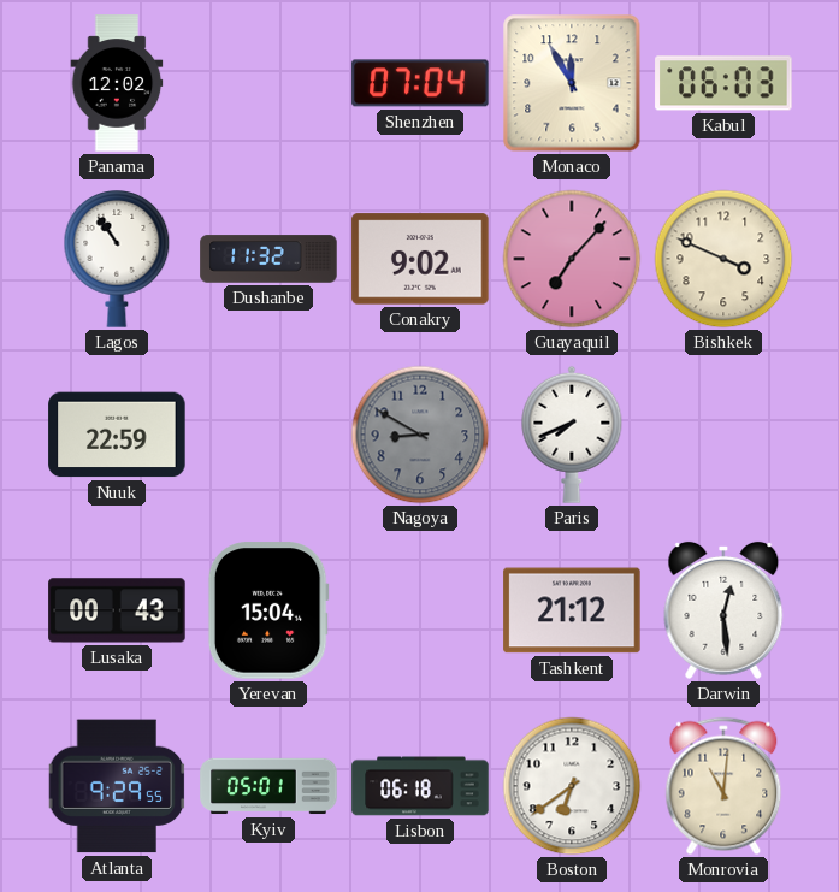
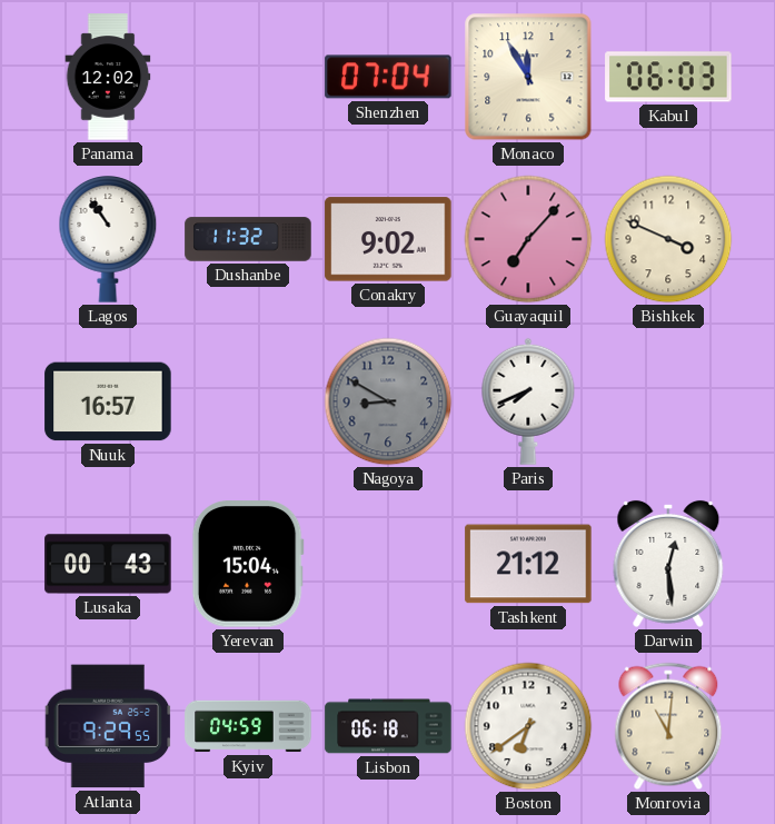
Nuuk: 22:59 -> 16:57 (108, 401)
Kyiv: 05:01 -> 04:59 (248, 726)
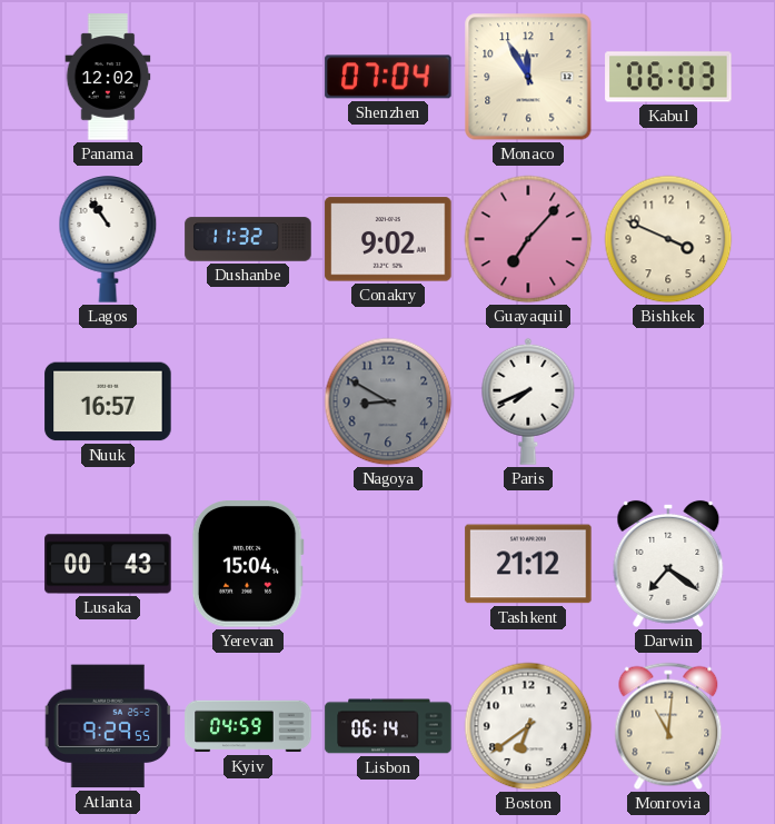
Darwin: 12:29 -> 7:21 (668, 564)
Lisbon: 06:18 -> 06:14 (388, 726)
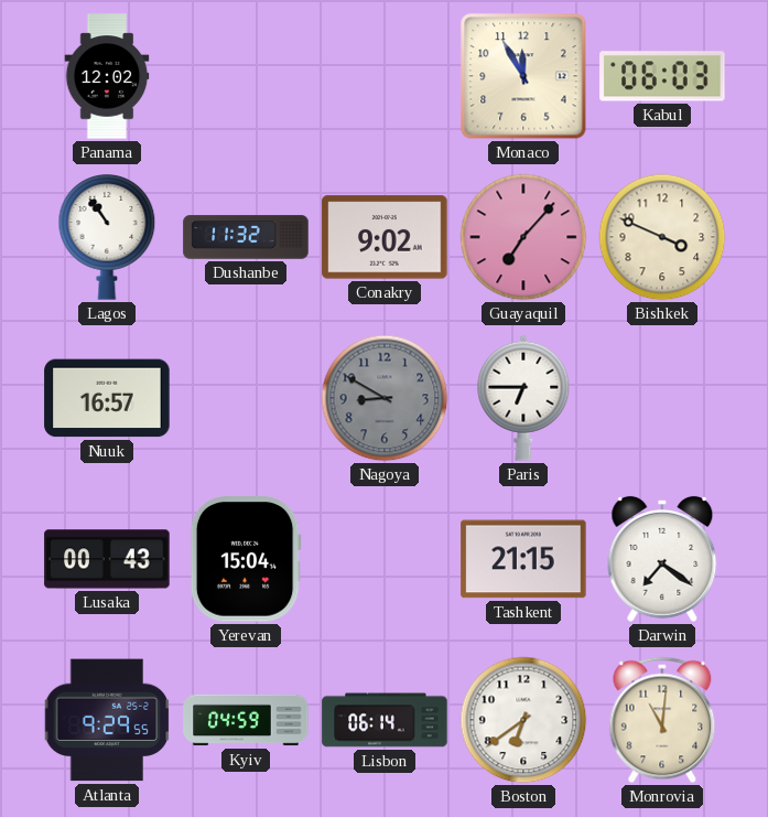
Shenzhen: 07:04 -> none (388, 77)
Paris: 7:41 -> 6:45 (523, 398)
Tashkent: 21:12 -> 21:15 (523, 559)
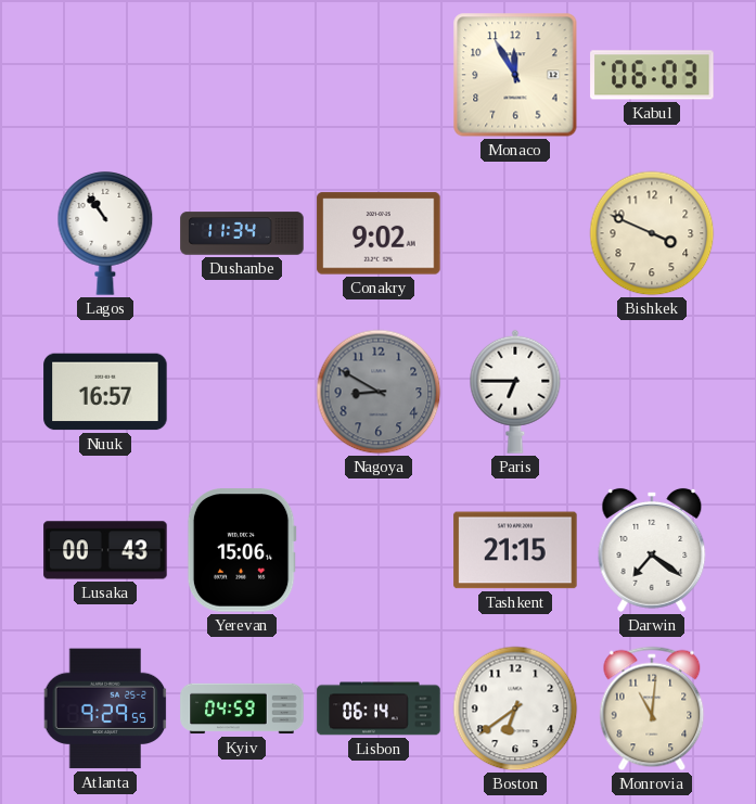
Panama: 12:02 -> none (107, 76)
Dushanbe: 11:32 -> 11:34 (242, 233)
Guayaquil: 7:07 -> none (523, 237)
Yerevan: 15:04 -> 15:06 (242, 550)
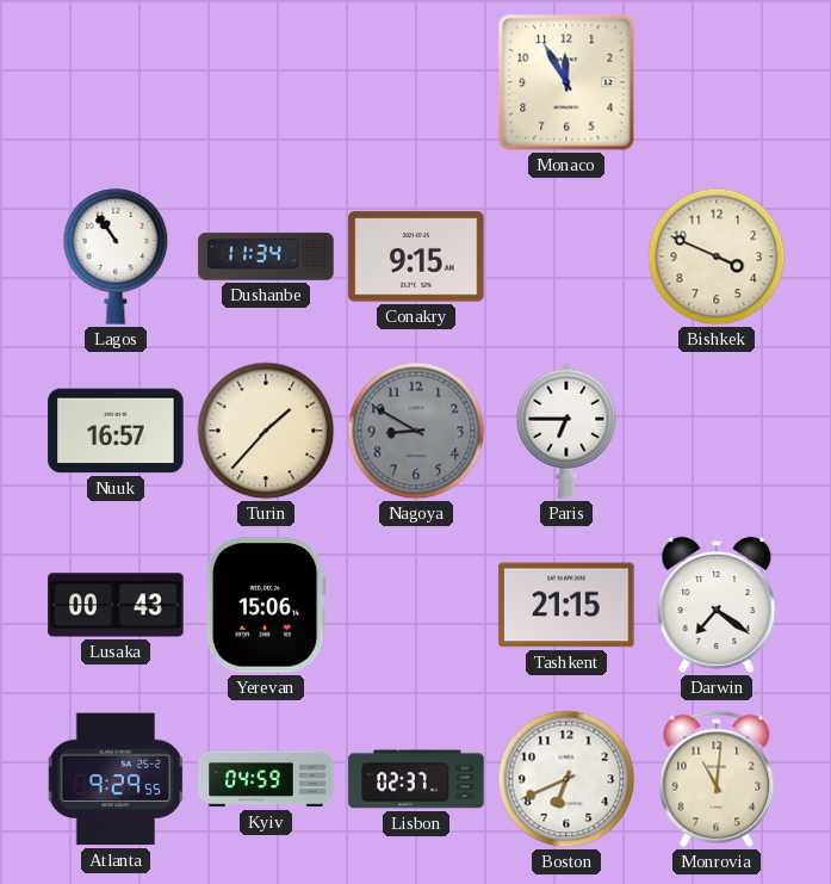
Kabul: 06:03 -> none (652, 75)
Conakry: 9:02 -> 9:15 (416, 256)
Turin: none -> 1:37 (266, 431)
Lisbon: 06:14 -> 02:37 (416, 779)
Boston: 6:39 -> 6:41 (566, 779)
